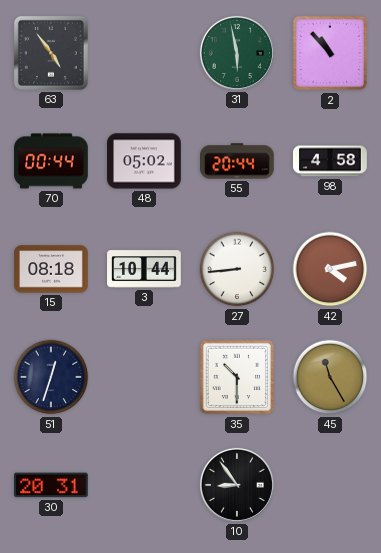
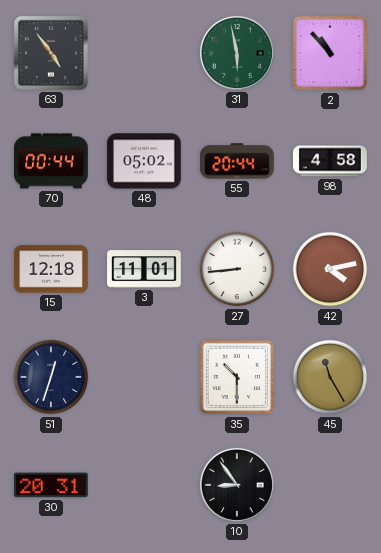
15: 08:18 -> 12:18 (51, 269)
3: 10:44 -> 11:01 (144, 269)
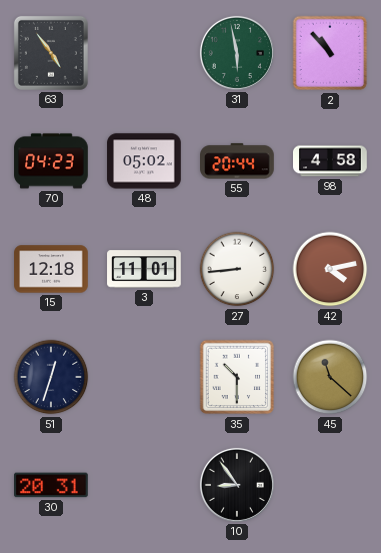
70: 00:44 -> 04:23 (51, 161)
45: 11:25 -> 11:22 (330, 377)
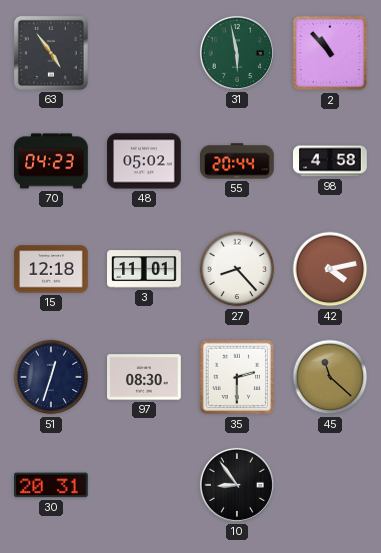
27: 8:44 -> 8:23 (237, 269)
97: none -> 08:30 (144, 377)
35: 10:30 -> 2:30 (237, 377)
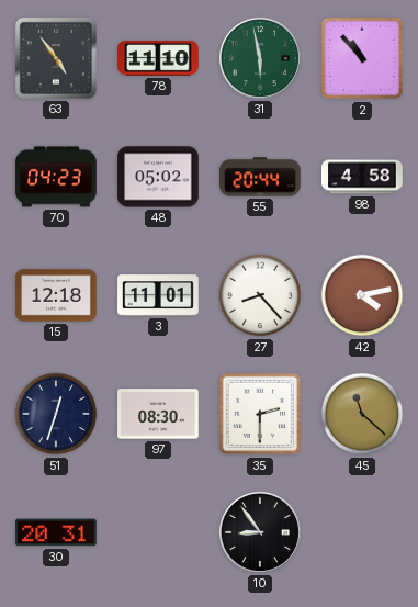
78: none -> 11:10 (159, 59)
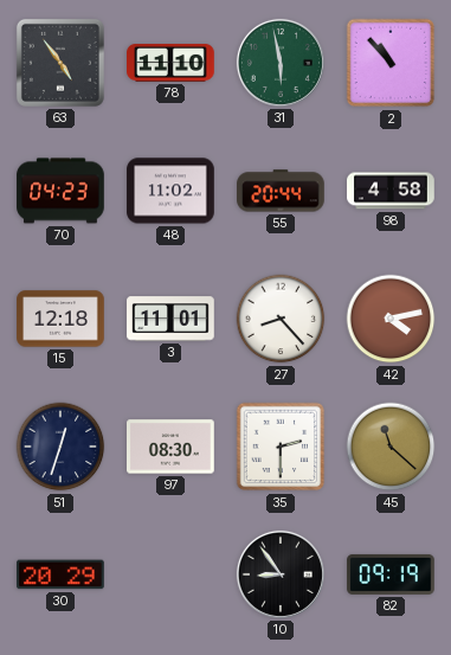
48: 05:02 -> 11:02 (170, 191)
30: 20:31 -> 20:29 (62, 574)
82: none -> 09:19 (391, 574)
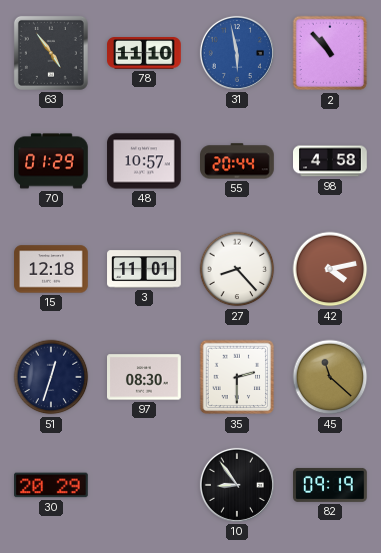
31 dial: green -> blue (237, 53)
70: 04:23 -> 01:29 (51, 161)
48: 11:02 -> 10:57 (144, 161)
